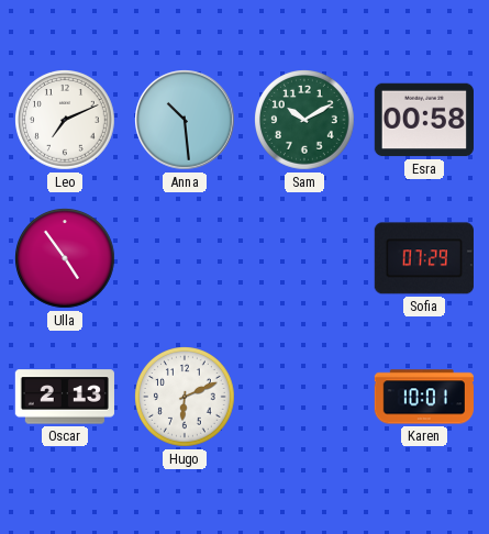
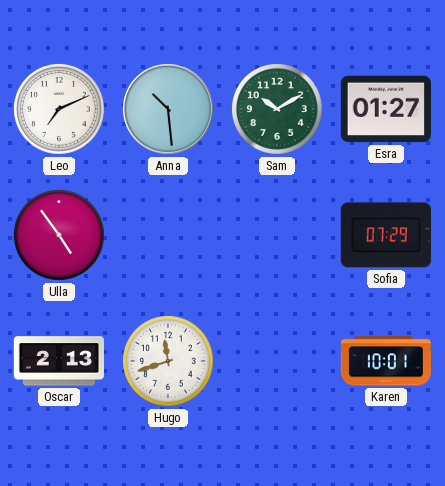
Esra: 00:58 -> 01:27 (386, 109)
Hugo: 6:11 -> 11:42 (169, 362)
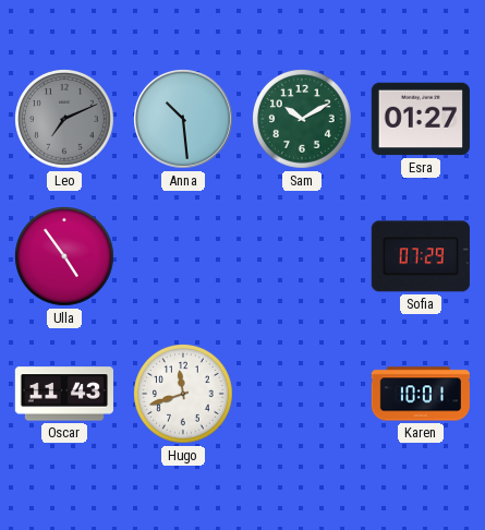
Leo dial: white -> grey (65, 120)
Oscar: 2:13 -> 11:43 (64, 394)
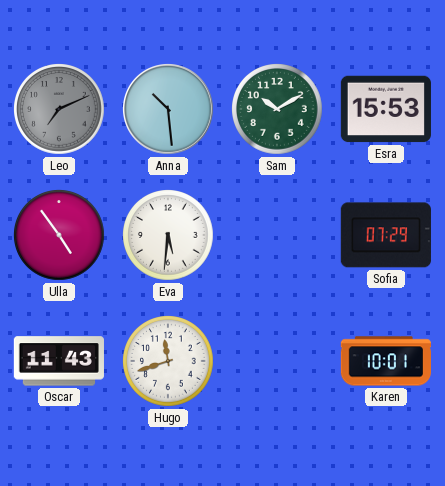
Esra: 01:27 -> 15:53 (386, 109)
Eva: none -> 5:31 (169, 236)
